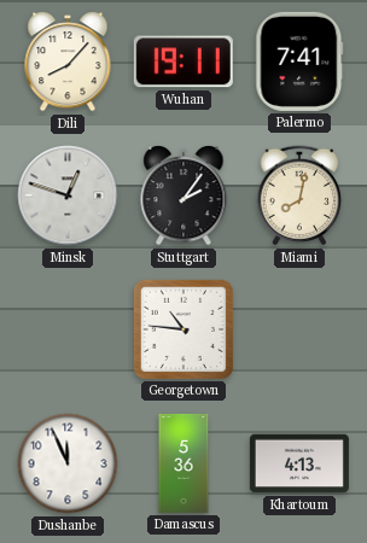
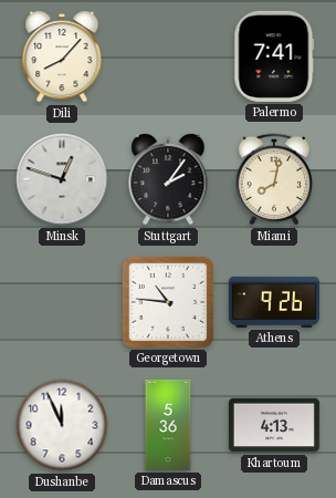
Wuhan: 19:11 -> none (183, 62)
Athens: none -> 9:26 (274, 302)
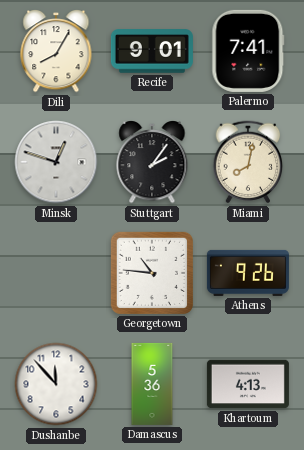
Dili: 8:07 -> 8:05 (56, 52)
Recife: none -> 9:01 (152, 51)
Dushanbe: 11:56 -> 11:53 (56, 384)
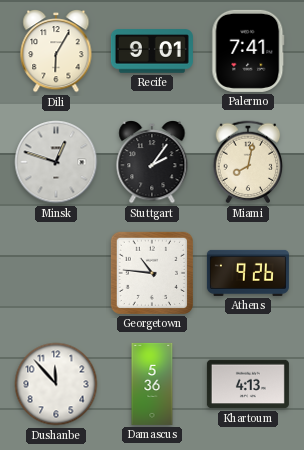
Dili: 8:05 -> 6:05 (56, 52)
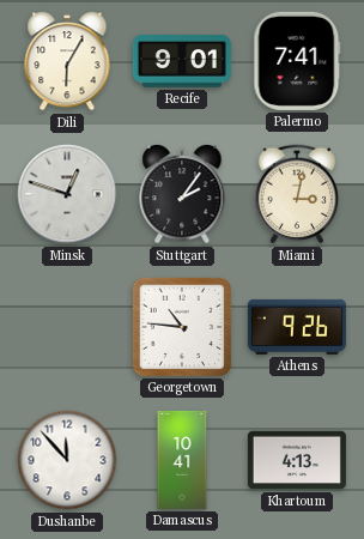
Miami: 8:02 -> 3:02 (297, 194)
Damascus: 5:36 -> 10:41 (182, 460)
